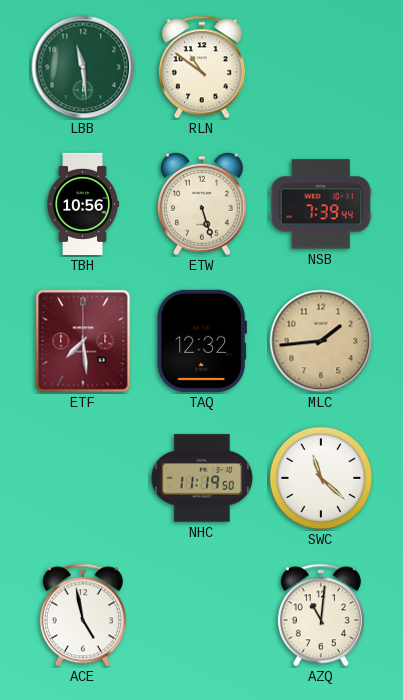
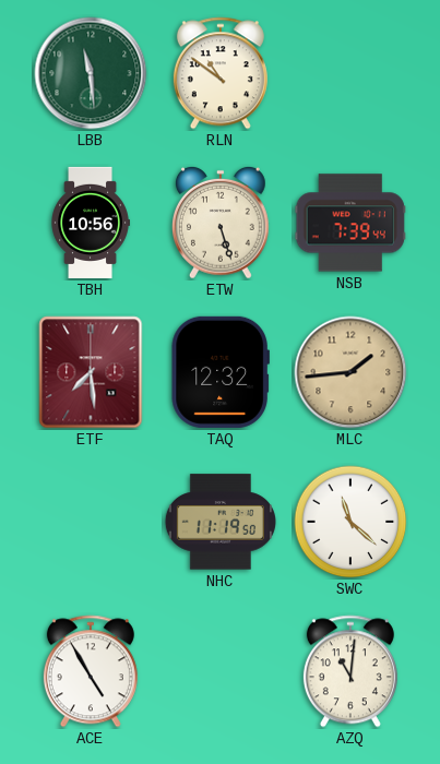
ACE: 4:58 -> 4:55 (91, 671)
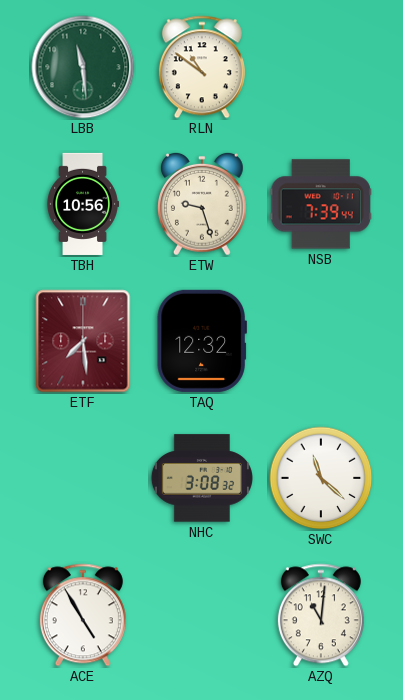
ETW: 5:27 -> 9:27 (202, 204)
MLC: 1:44 -> none (350, 372)
NHC: 11:19 -> 3:08 (202, 478)
